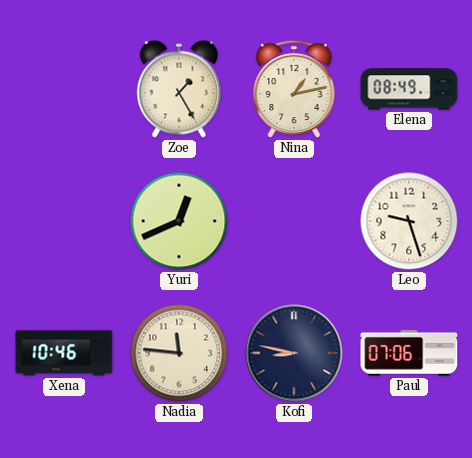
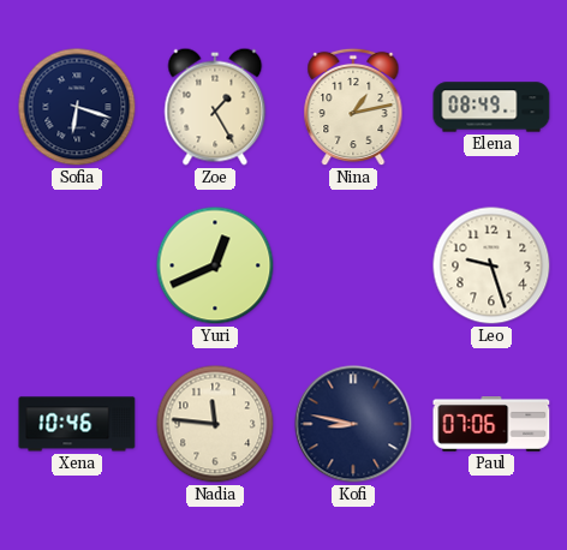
Sofia: none -> 6:18 (77, 107)
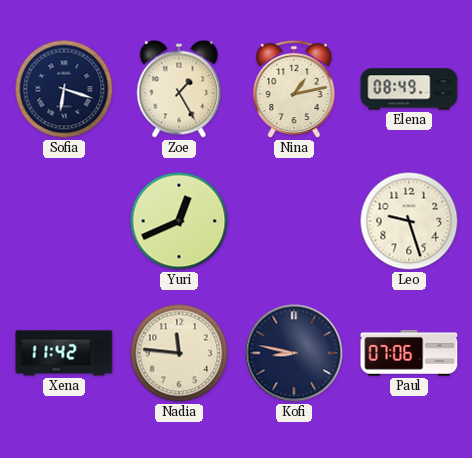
Xena: 10:46 -> 11:42 (64, 353)
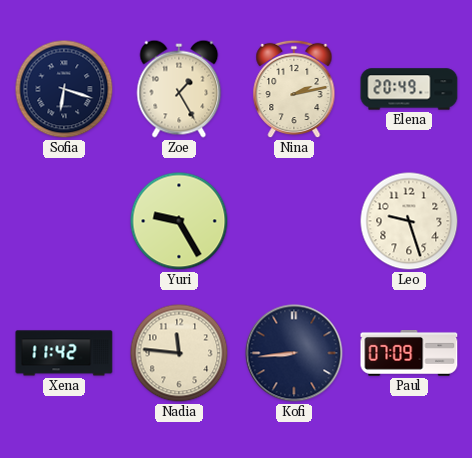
Nina: 1:13 -> 2:13 (294, 89)
Elena: 08:49 -> 20:49 (409, 89)
Yuri: 12:41 -> 9:25 (179, 221)
Kofi: 8:47 -> 8:44 (294, 353)
Paul: 07:06 -> 07:09 (409, 354)
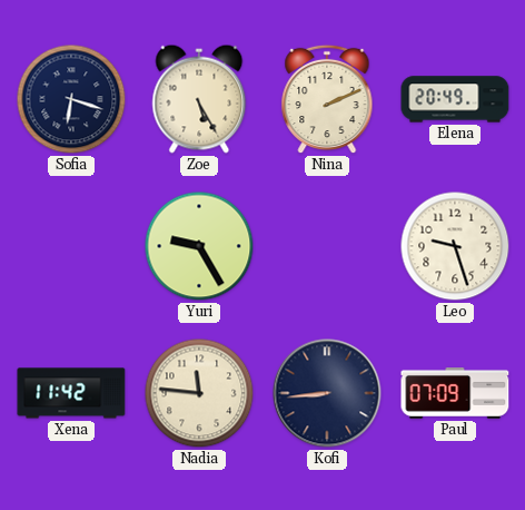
Zoe: 1:25 -> 5:25 (199, 99)
Nina: 2:13 -> 2:11 (327, 99)
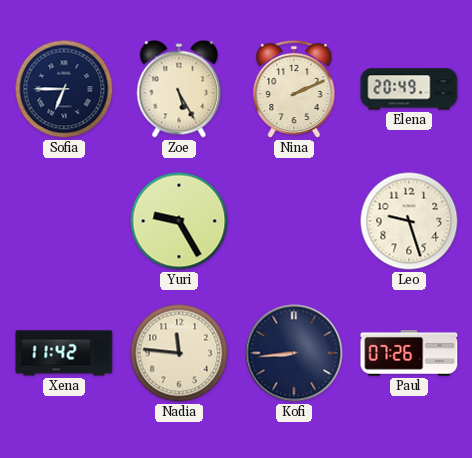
Sofia: 6:18 -> 6:45 (64, 89)
Paul: 07:09 -> 07:26 (409, 354)
